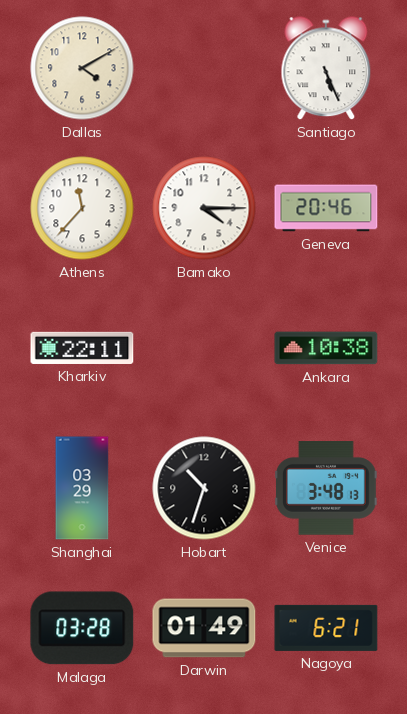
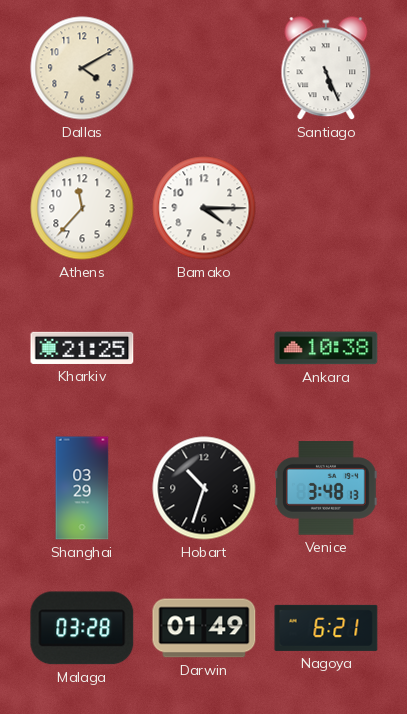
Geneva: 20:46 -> none (326, 208)
Kharkiv: 22:11 -> 21:25 (82, 348)
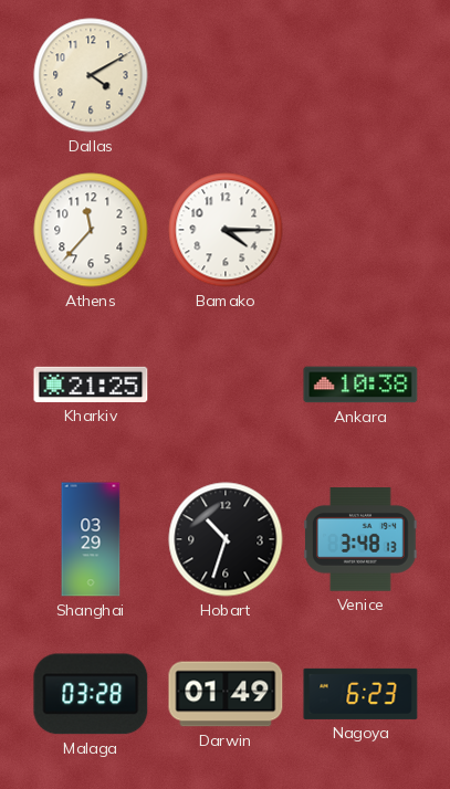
Santiago: 5:26 -> none (326, 69)
Nagoya: 6:21 -> 6:23 (360, 694)
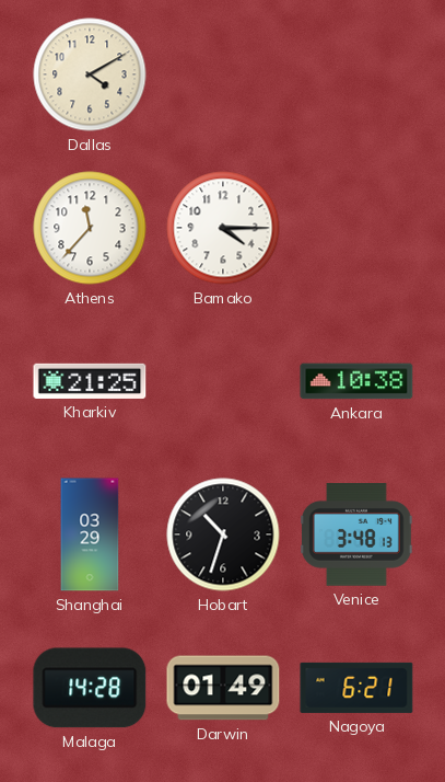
Malaga: 03:28 -> 14:28 (90, 688)
Nagoya: 6:23 -> 6:21 (356, 688)
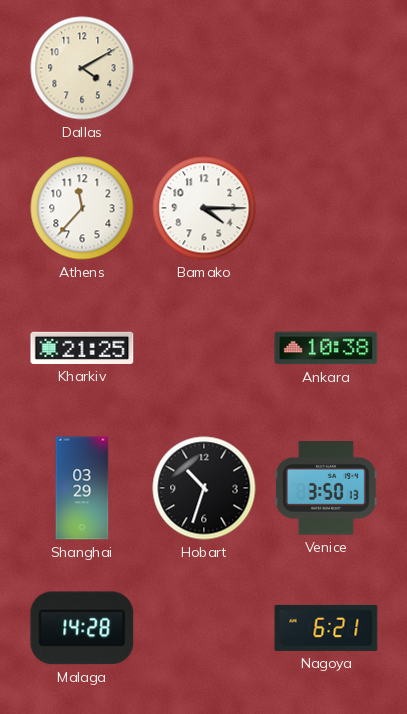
Venice: 3:48 -> 3:50 (327, 488)
Darwin: 01:49 -> none (223, 688)
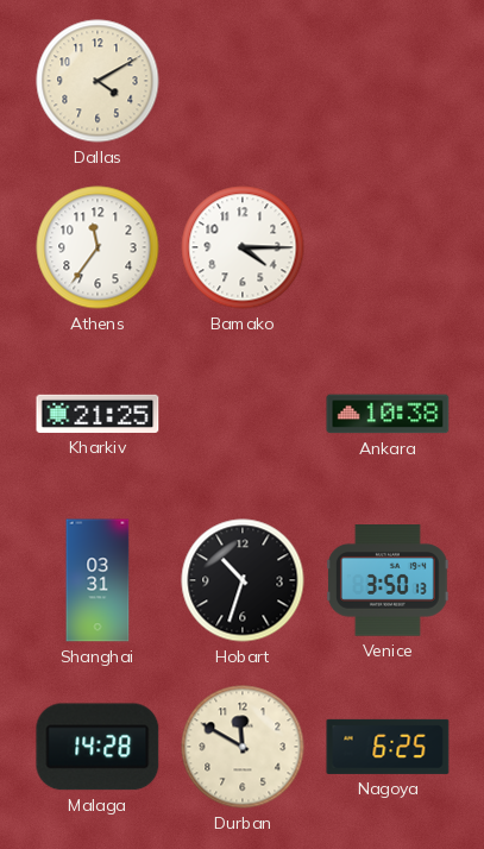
Athens: 11:37 -> 11:36 (98, 247)
Shanghai: 03:29 -> 03:31 (98, 580)
Durban: none -> 11:50 (243, 747)
Nagoya: 6:21 -> 6:25 (388, 747)
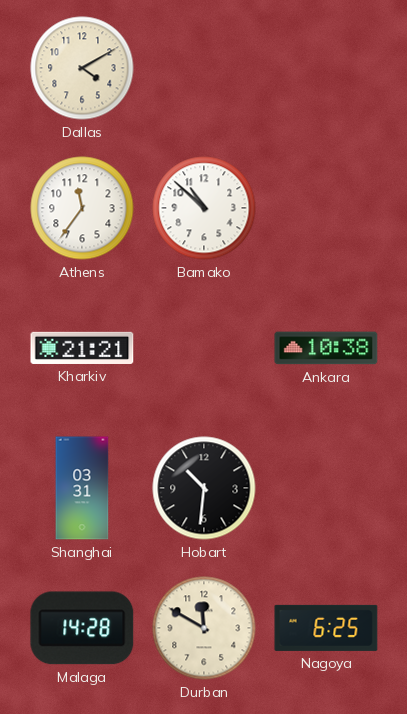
Bamako: 4:15 -> 10:52 (204, 208)
Kharkiv: 21:25 -> 21:21 (82, 348)
Hobart: 10:33 -> 10:31 (204, 488)
Venice: 3:50 -> none (389, 580)
